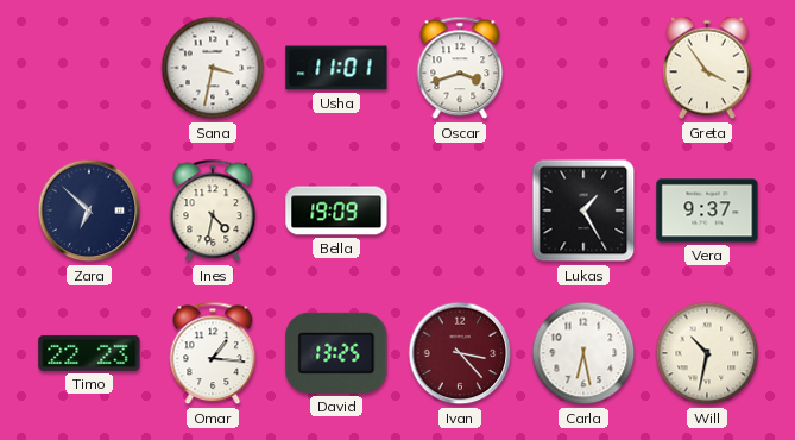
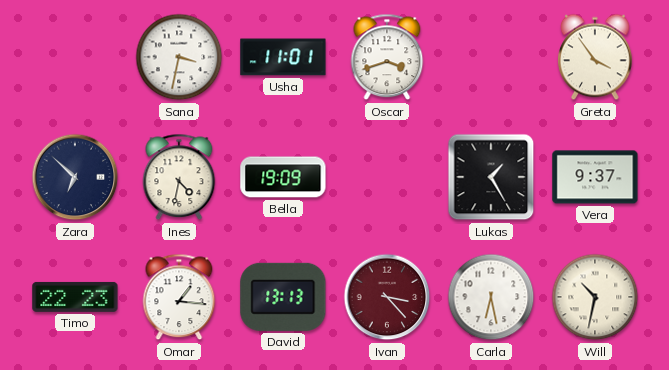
David: 13:25 -> 13:13 (283, 297)
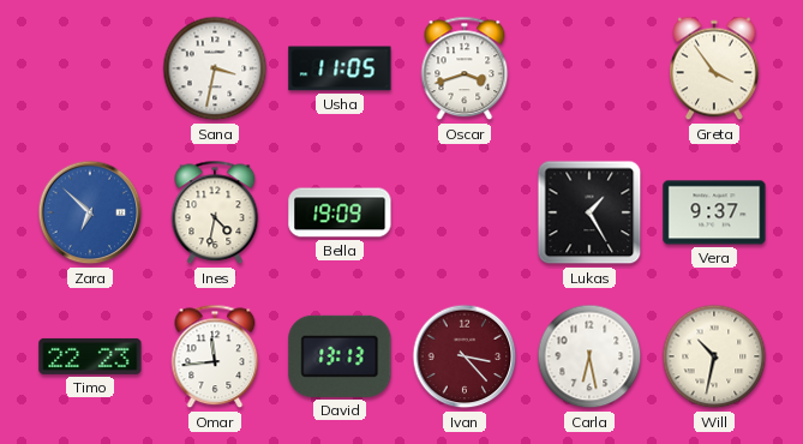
Usha: 11:01 -> 11:05 (340, 68)
Zara dial: navy -> blue (90, 212)
Omar: 1:16 -> 11:44 (215, 356)
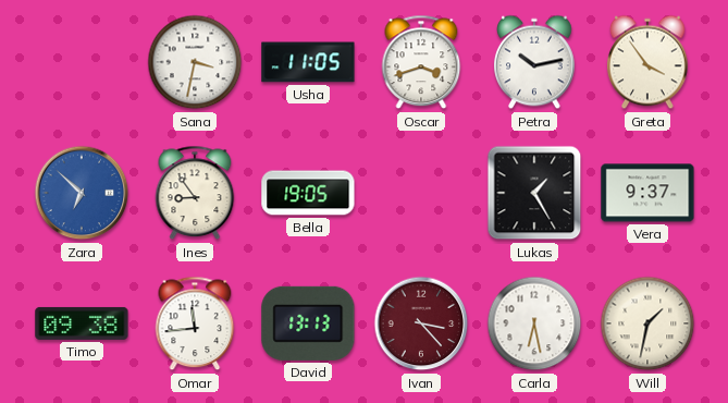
Petra: none -> 10:13 (535, 62)
Ines: 4:32 -> 8:54 (195, 193)
Bella: 19:09 -> 19:05 (308, 193)
Timo: 22:23 -> 09:38 (82, 323)
Will: 10:32 -> 1:32 (647, 323)
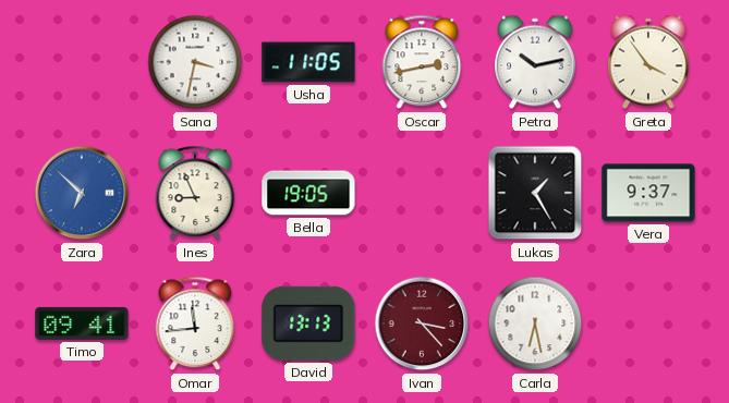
Oscar: 3:42 -> 2:43 (422, 62)
Ines: 8:54 -> 8:56 (195, 193)
Timo: 09:38 -> 09:41 (82, 323)
Will: 1:32 -> none (647, 323)
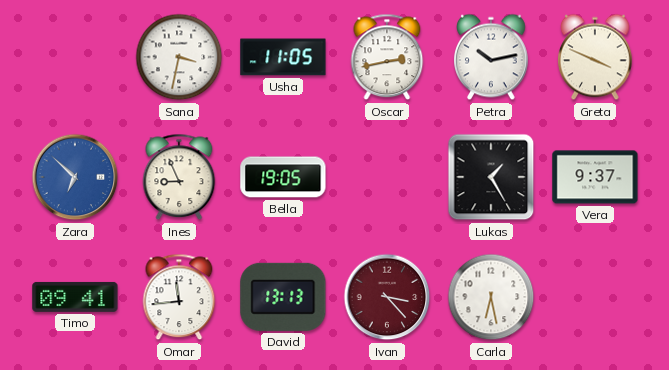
Greta: 3:54 -> 3:49 (596, 57)
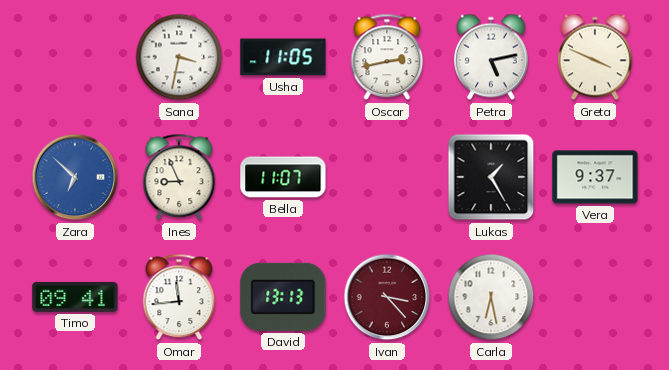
Petra: 10:13 -> 5:13 (492, 57)
Bella: 19:05 -> 11:07 (283, 177)
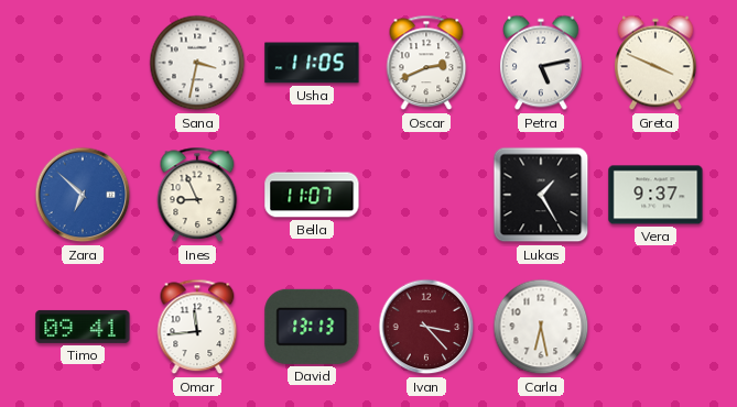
Oscar: 2:43 -> 2:41 (426, 63)
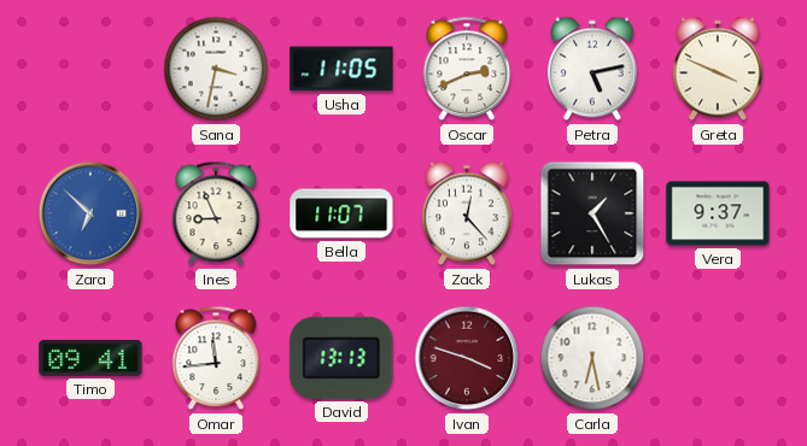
Zack: none -> 12:23 (468, 213)
Ivan: 3:23 -> 3:48 (467, 358)
